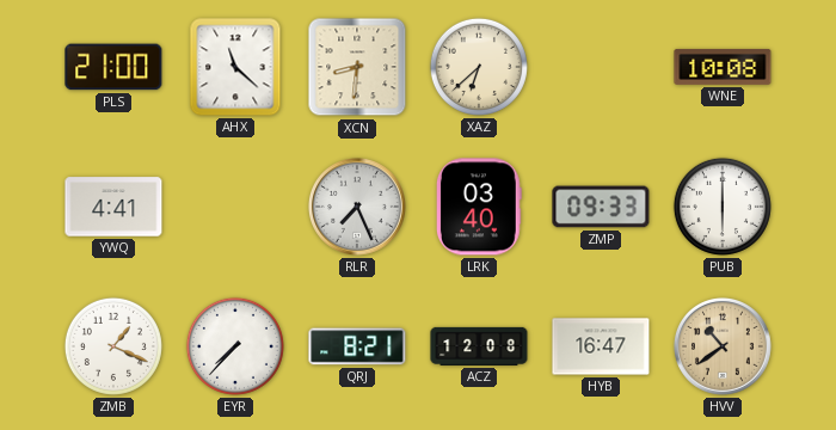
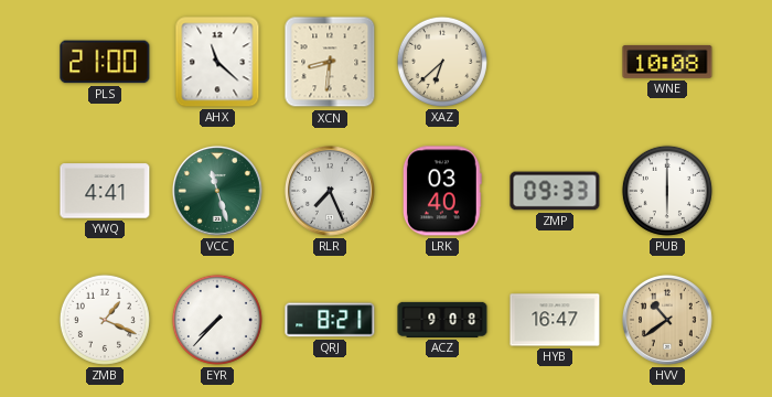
VCC: none -> 11:27 (217, 191)
ACZ: 12:08 -> 9:08 (442, 320)
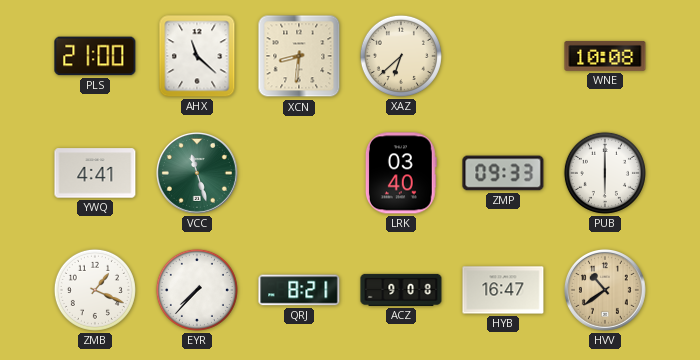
RLR: 7:26 -> none (330, 191)
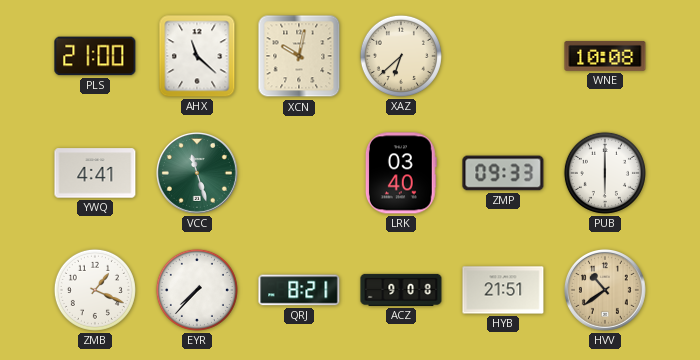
XCN: 8:31 -> 10:02 (299, 56)
HYB: 16:47 -> 21:51 (503, 290)
